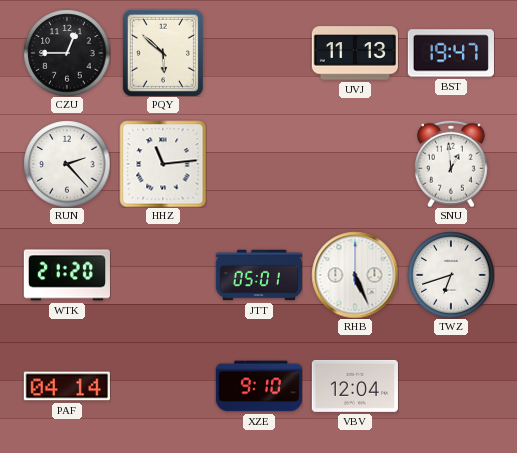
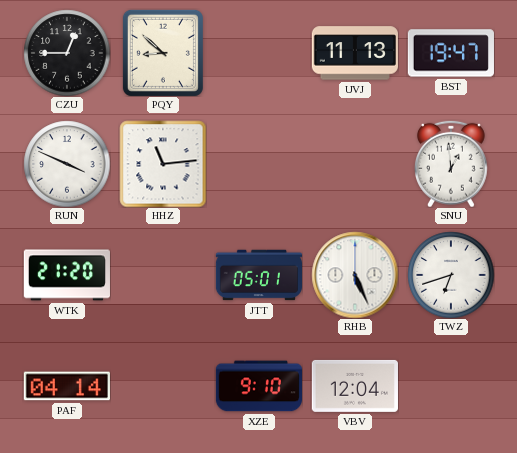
PQY: 5:52 -> 8:52 (163, 53)
RUN: 2:23 -> 3:49 (67, 164)
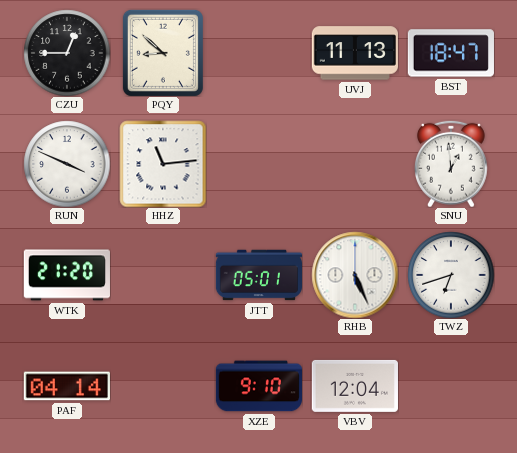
BST: 19:47 -> 18:47 (451, 53)
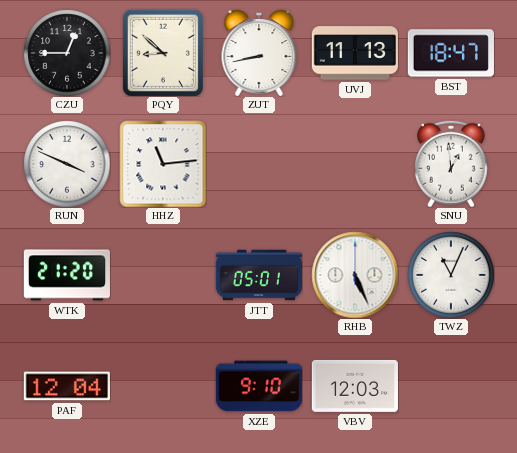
ZUT: none -> 8:43 (259, 53)
TWZ: 6:42 -> 11:04 (451, 275)
PAF: 04:14 -> 12:04 (67, 386)
VBV: 12:04 -> 12:03 (355, 386)
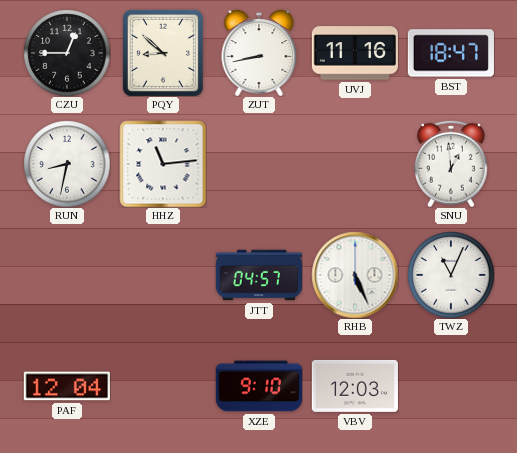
UVJ: 11:13 -> 11:16 (354, 53)
RUN: 3:49 -> 8:32 (67, 164)
WTK: 21:20 -> none (67, 275)
JTT: 05:01 -> 04:57 (258, 275)
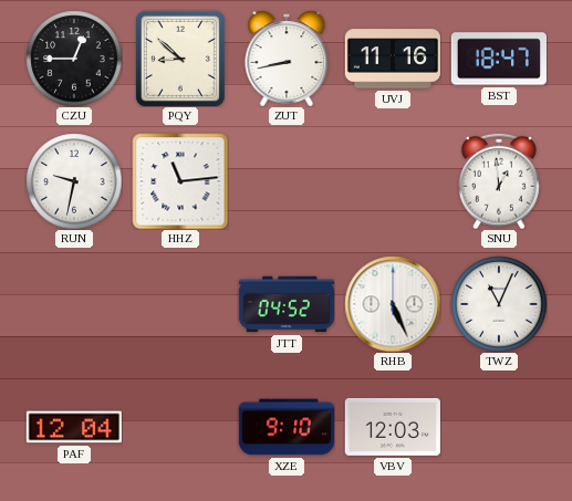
RUN: 8:32 -> 9:32 (74, 181)
JTT: 04:57 -> 04:52 (285, 304)
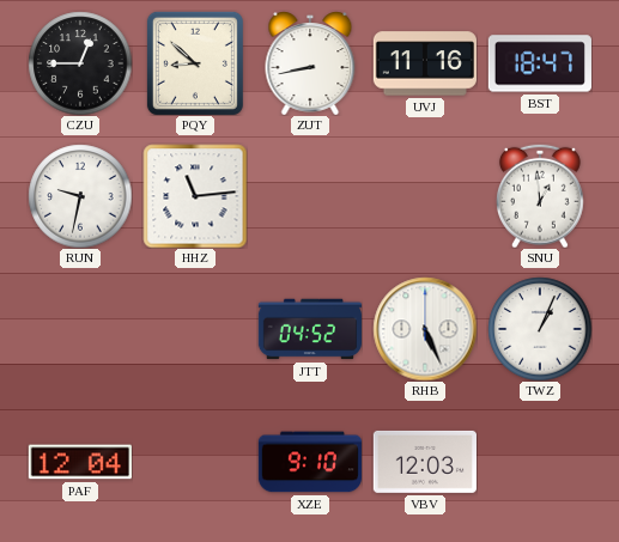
TWZ: 11:04 -> 1:04 (540, 329)
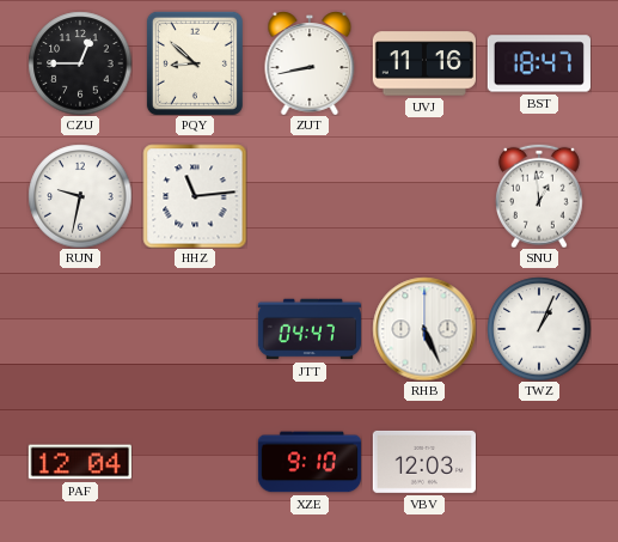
JTT: 04:52 -> 04:47 (308, 329)
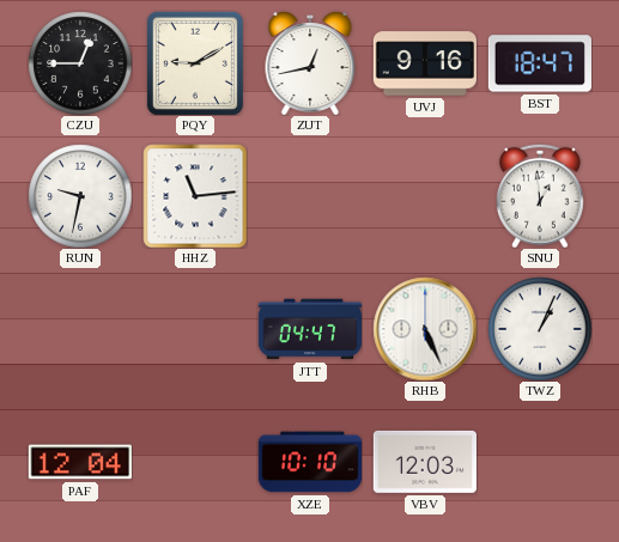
PQY: 8:52 -> 9:10 (195, 63)
ZUT: 8:43 -> 12:43 (310, 63)
UVJ: 11:16 -> 9:16 (424, 63)
XZE: 9:10 -> 10:10 (309, 462)
